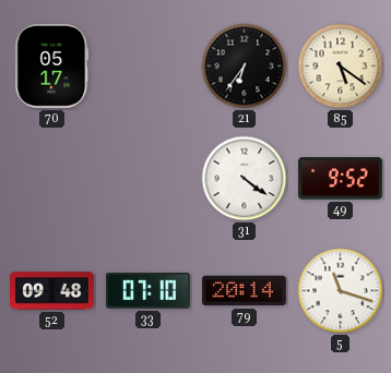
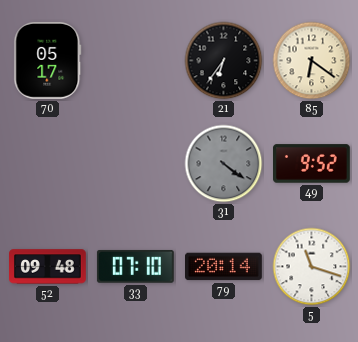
85: 5:21 -> 6:21 (312, 61)
31 dial: white -> grey (224, 164)
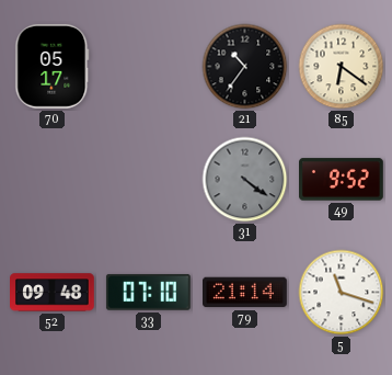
21: 6:36 -> 10:36 (245, 67)
79: 20:14 -> 21:14 (245, 293)
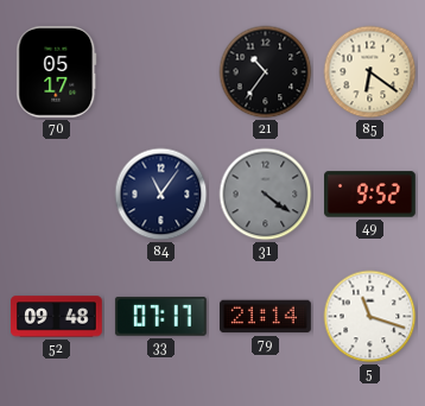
84: none -> 11:06 (161, 195)
33: 07:10 -> 07:17 (160, 316)
